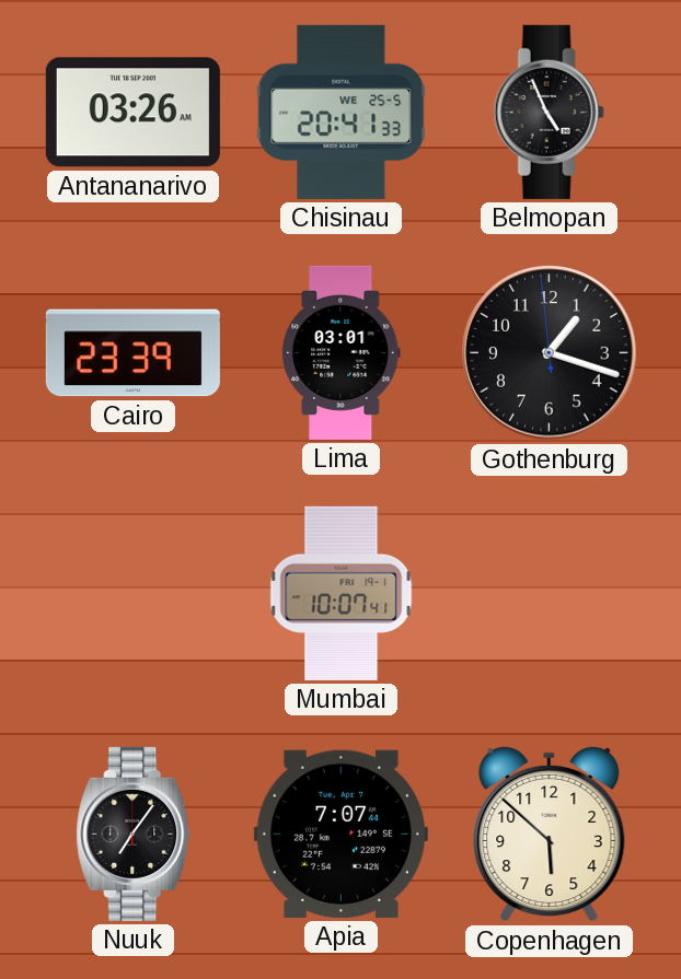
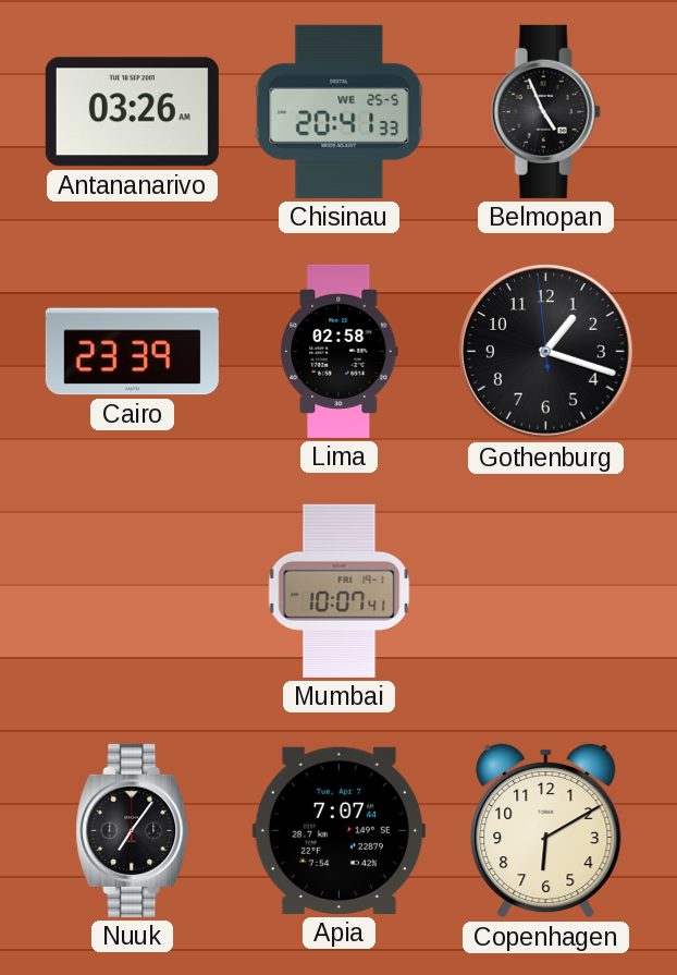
Lima: 03:01 -> 02:58 (340, 351)
Copenhagen: 5:52 -> 6:10 (546, 830)
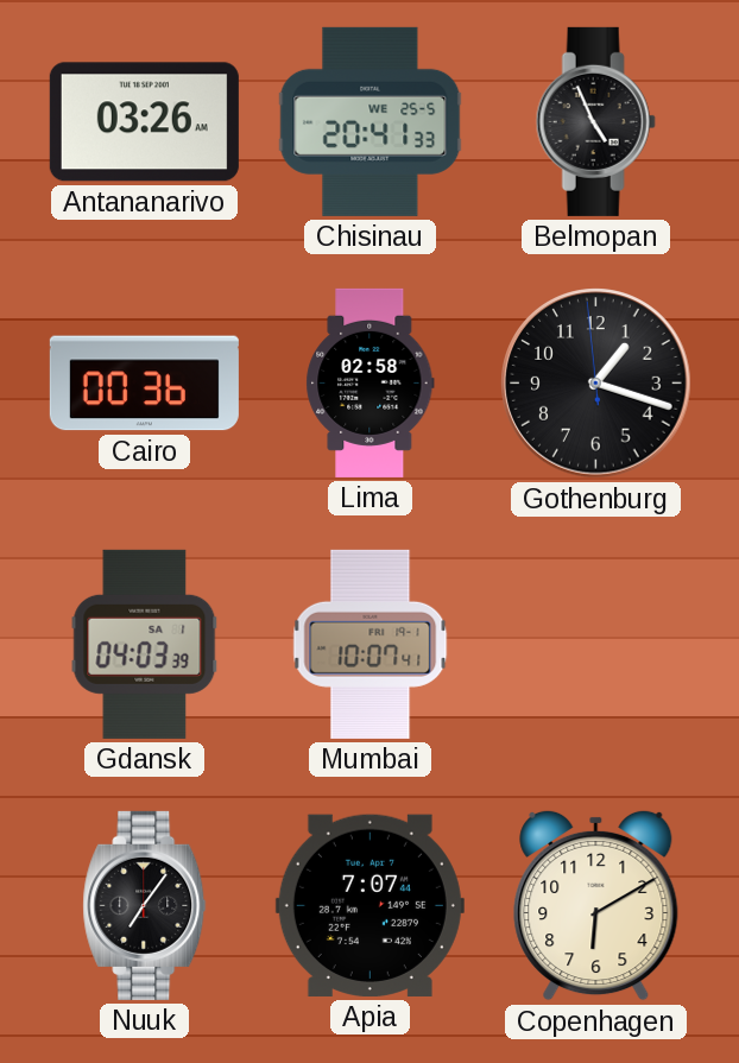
Cairo: 23:39 -> 00:36 (144, 384)
Gdansk: none -> 04:03 (145, 644)
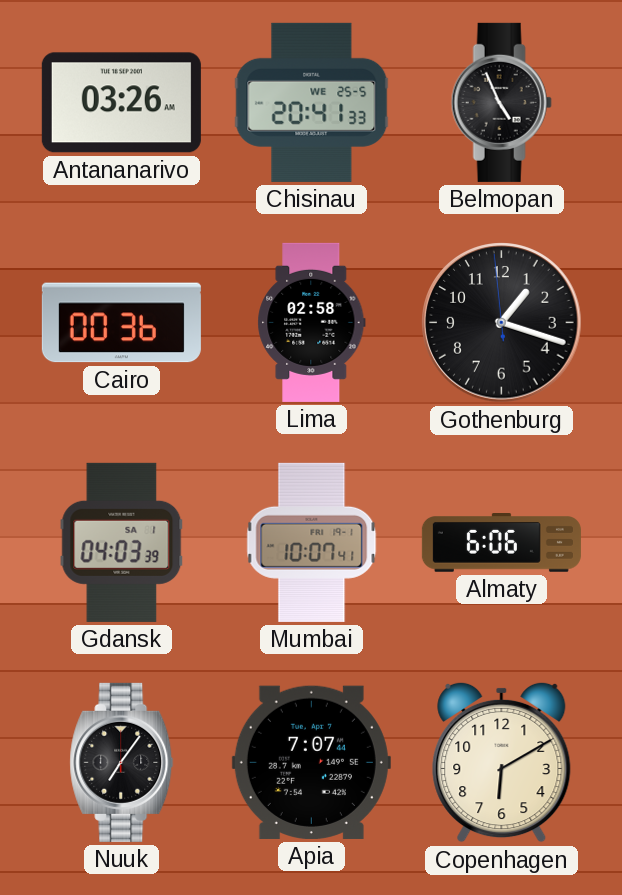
Almaty: none -> 6:06 (501, 543)
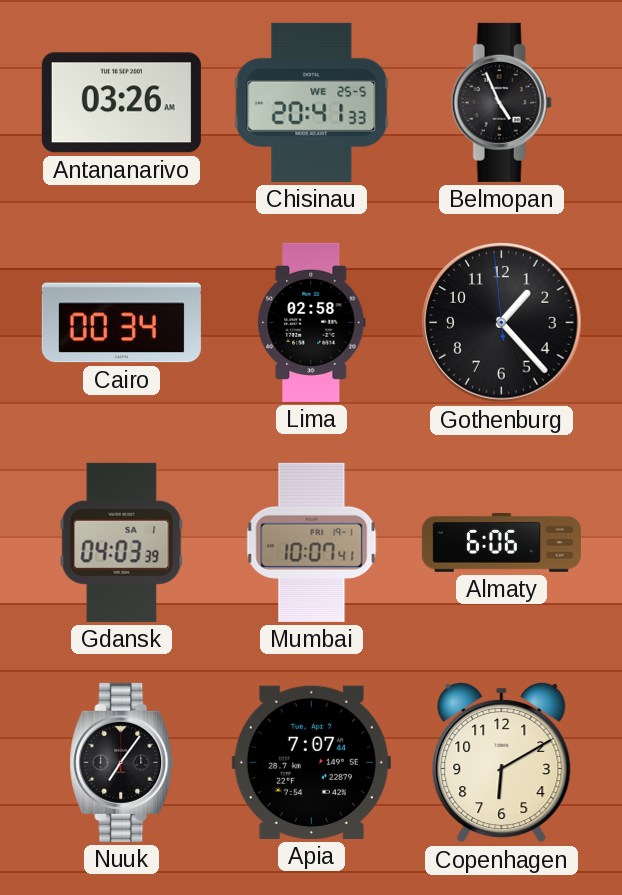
Cairo: 00:36 -> 00:34 (121, 323)
Gothenburg: 1:17 -> 1:22 (502, 323)
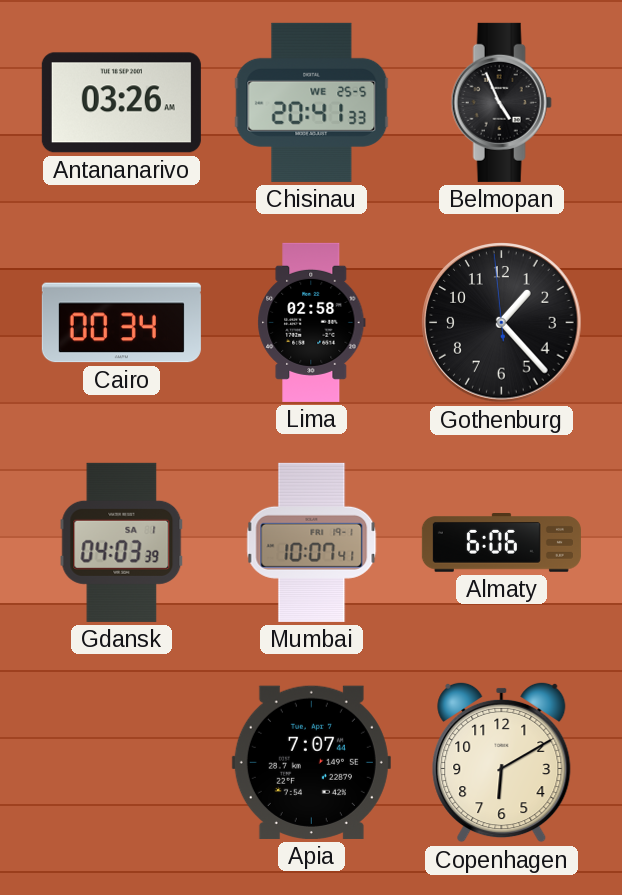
Nuuk: 7:06 -> none (122, 762)
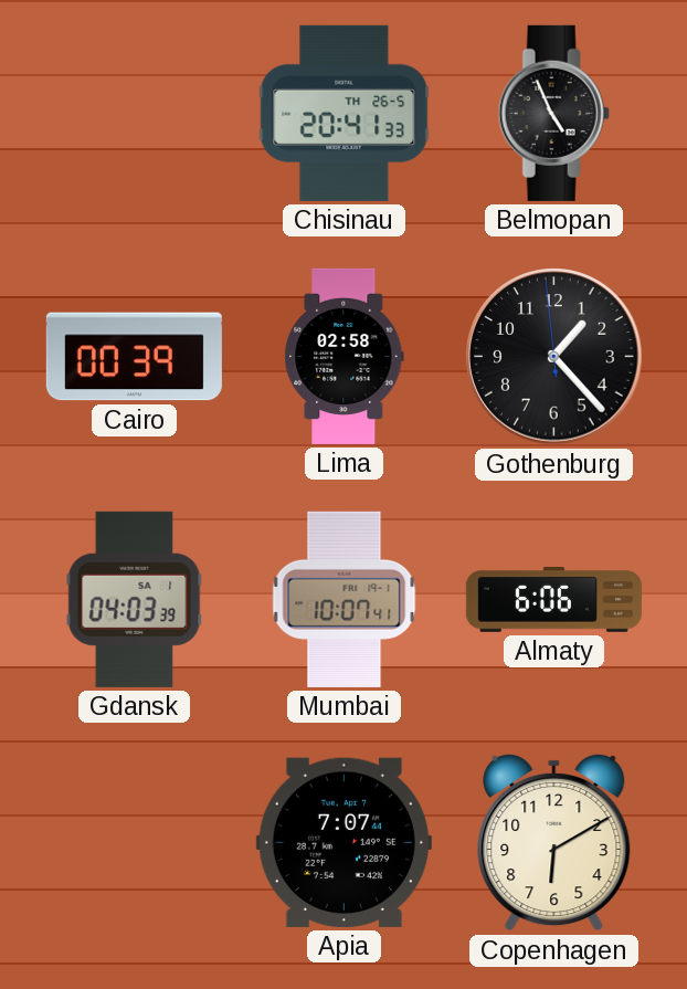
Antananarivo: 03:26 -> none (121, 103)
Chisinau date: WE 25-5 -> TH 26-5 (345, 113)
Cairo: 00:34 -> 00:39 (134, 357)
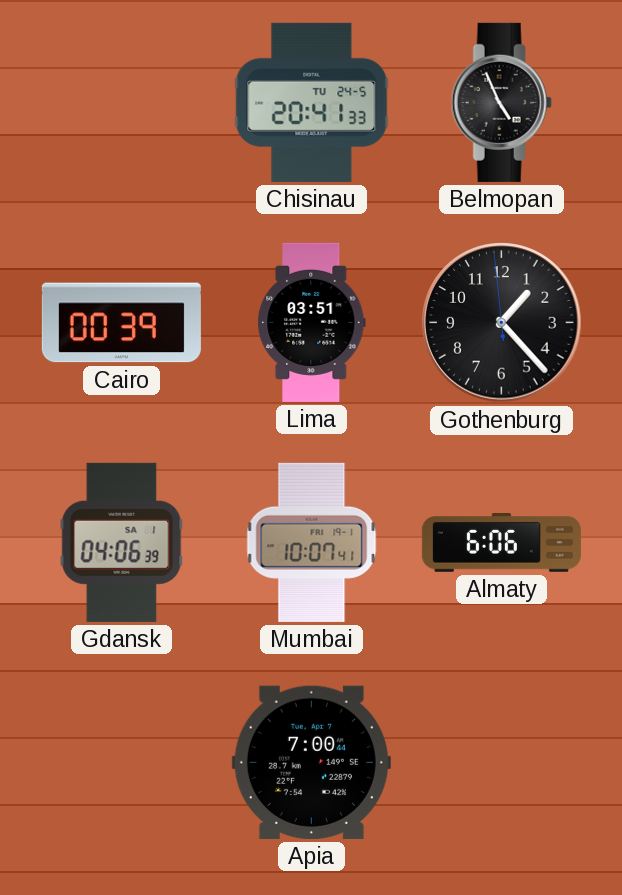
Chisinau date: TH 26-5 -> TU 24-5 (312, 102)
Lima: 02:58 -> 03:51 (312, 322)
Gdansk: 04:03 -> 04:06 (122, 542)
Apia: 7:07 -> 7:00 (311, 762)
Copenhagen: 6:10 -> none (554, 842)
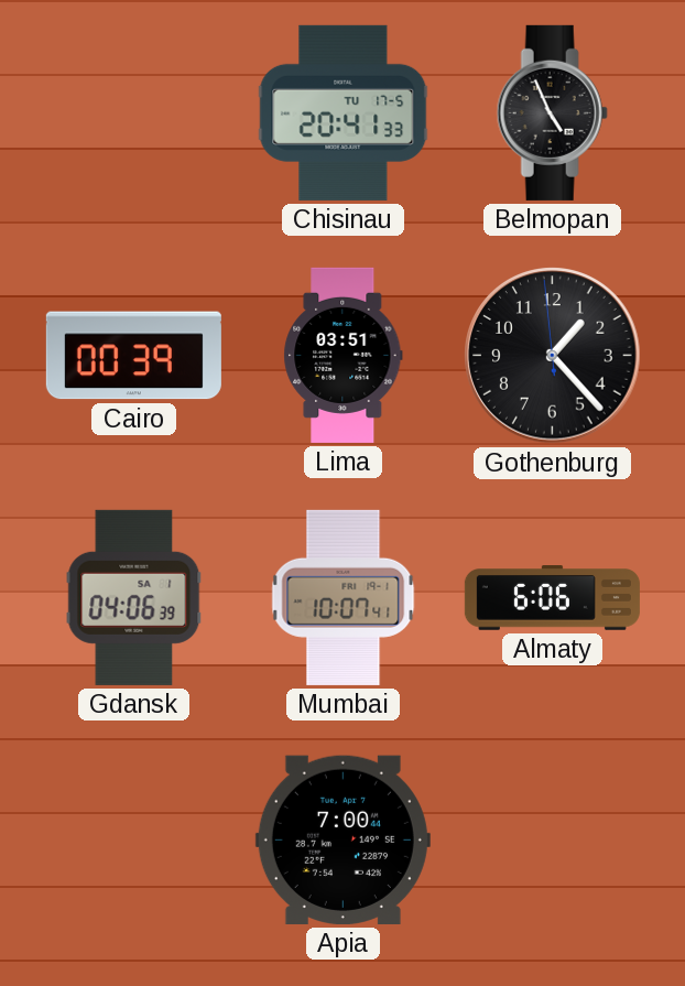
Chisinau date: TU 24-5 -> TU 17-5 (344, 112)
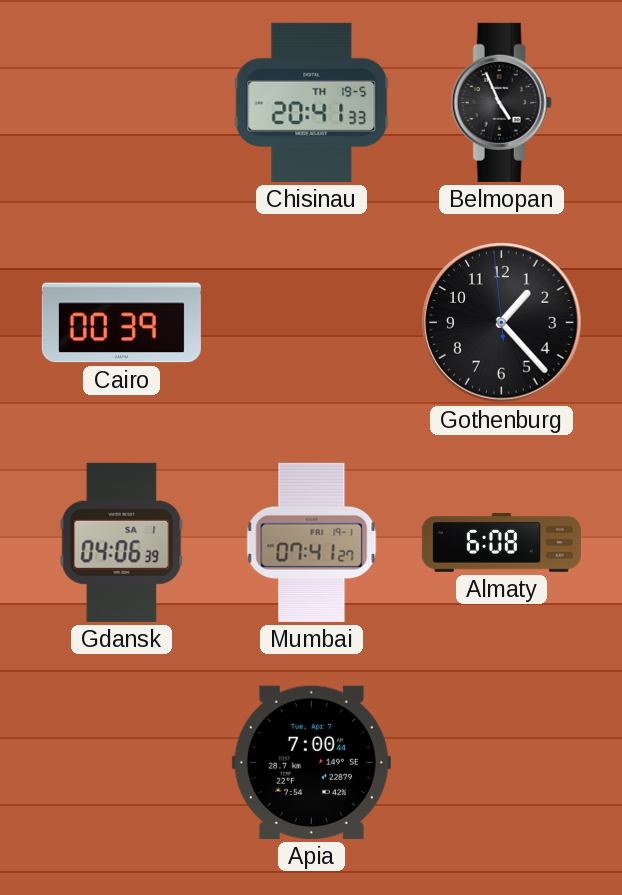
Chisinau date: TU 17-5 -> TH 19-5 (312, 102)
Lima: 03:51 -> none (344, 355)
Mumbai: 10:07 -> 07:41 (312, 542)
Almaty: 6:06 -> 6:08 (501, 543)
